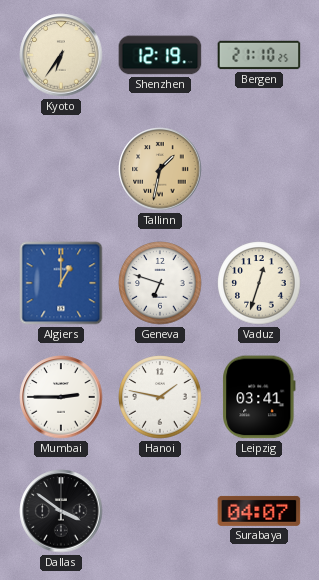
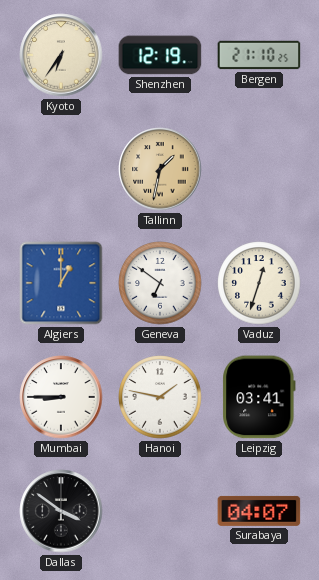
Geneva: 6:48 -> 6:51 (160, 283)
Mumbai: 2:45 -> 8:45 (61, 397)
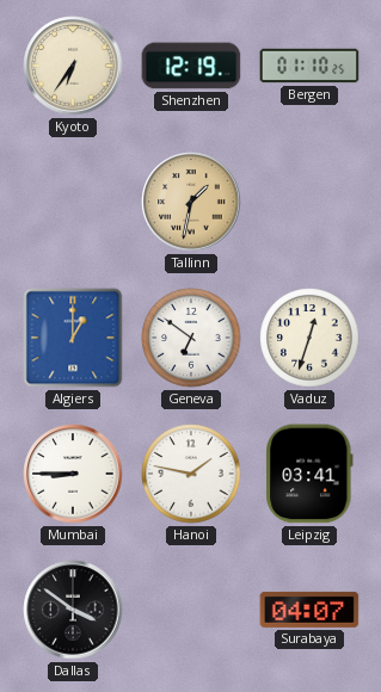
Bergen: 21:10 -> 01:10 (309, 66)
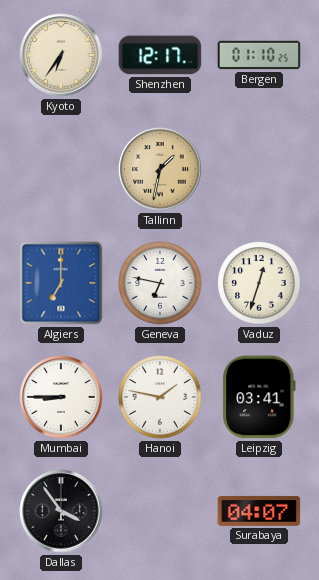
Shenzhen: 12:19 -> 12:17 (160, 55)
Algiers: 1:00 -> 7:00 (61, 283)
Geneva: 6:51 -> 6:47 (160, 283)
Dallas: 3:51 -> 3:54 (61, 511)
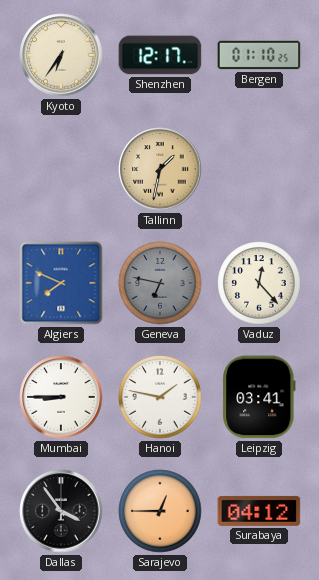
Algiers: 7:00 -> 7:49 (61, 283)
Geneva dial: white -> grey (160, 283)
Vaduz: 12:33 -> 12:23 (259, 283)
Sarajevo: none -> 12:45 (160, 511)
Surabaya: 04:07 -> 04:12 (259, 511)
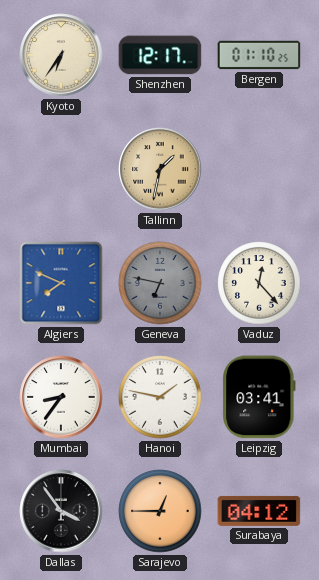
Mumbai: 8:45 -> 8:36 (61, 397)
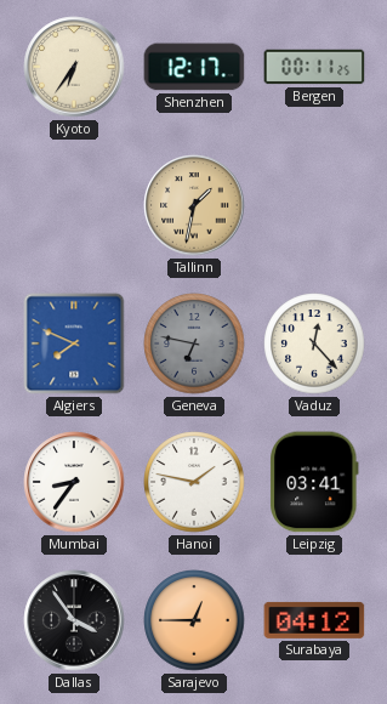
Bergen: 01:10 -> 00:11 (314, 67)
